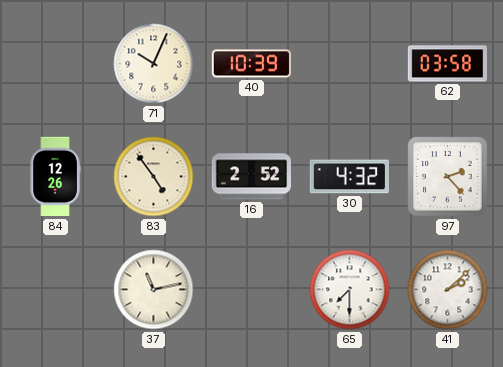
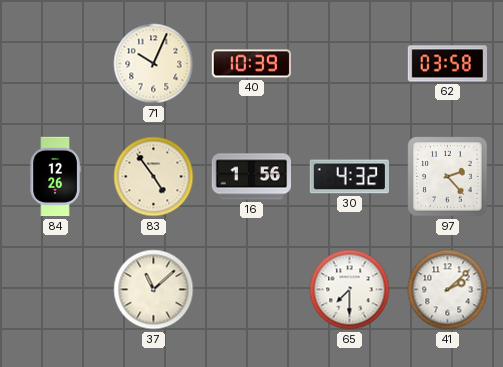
16: 2:52 -> 1:56 (251, 177)
37: 11:13 -> 11:08 (154, 290)
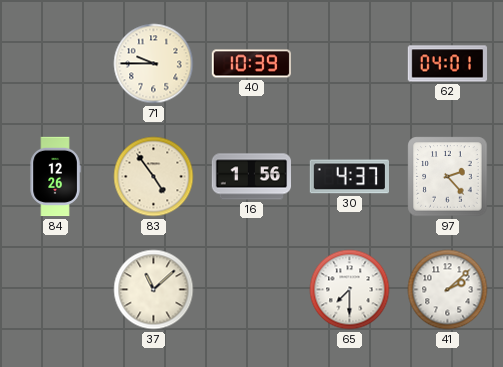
71: 10:04 -> 9:45 (154, 64)
62: 03:58 -> 04:01 (448, 64)
30: 4:32 -> 4:37 (349, 177)
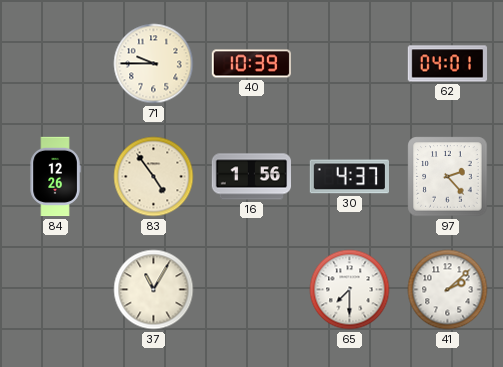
37: 11:08 -> 11:05 (154, 290)
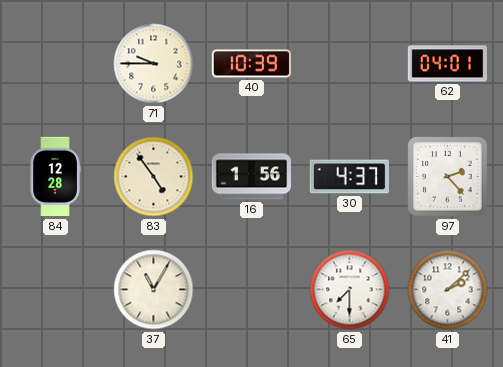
84: 12:26 -> 12:28 (55, 177)
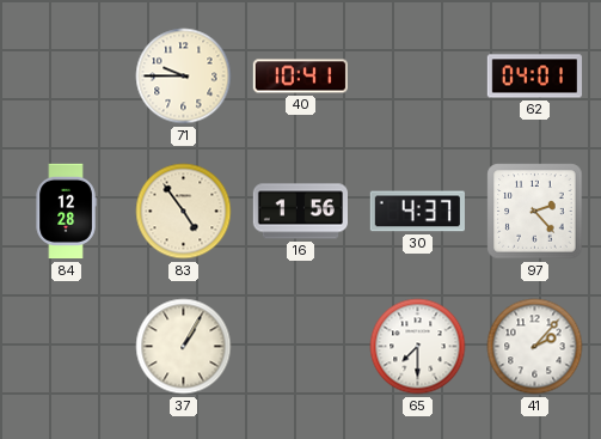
40: 10:39 -> 10:41 (300, 77)
37: 11:05 -> 1:05 (184, 347)
41: 2:08 -> 2:07 (535, 347)
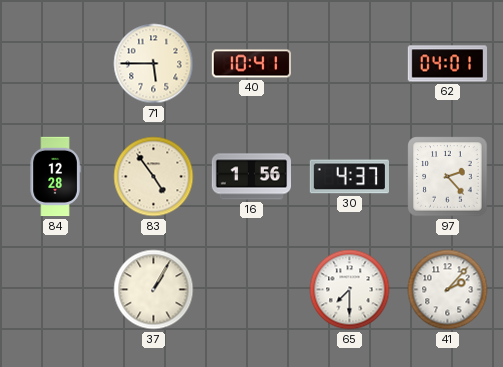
71: 9:45 -> 5:45 (154, 64)
